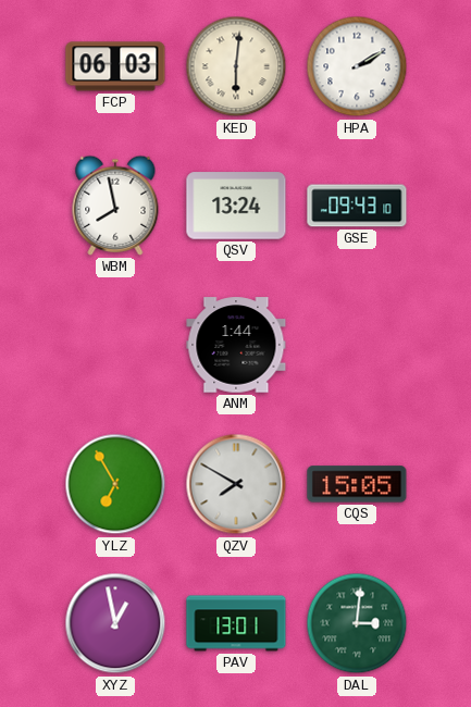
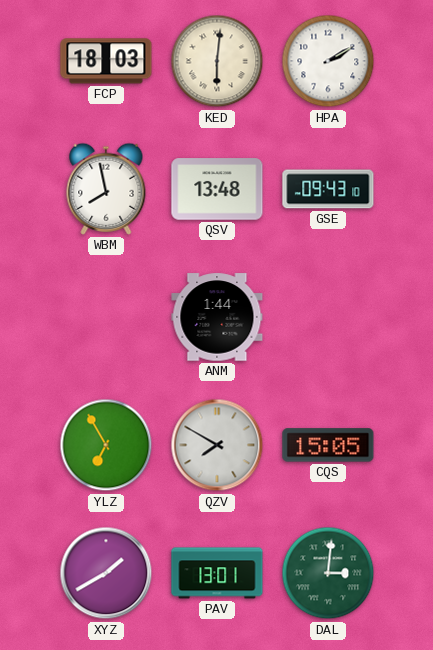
FCP: 06:03 -> 18:03 (106, 61)
QSV: 13:24 -> 13:48 (217, 189)
XYZ: 12:58 -> 1:40 (106, 573)
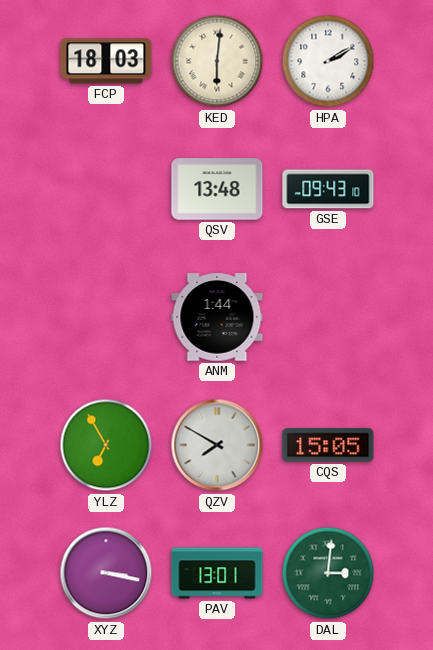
WBM: 7:58 -> none (106, 189)
XYZ: 1:40 -> 3:17 (106, 573)
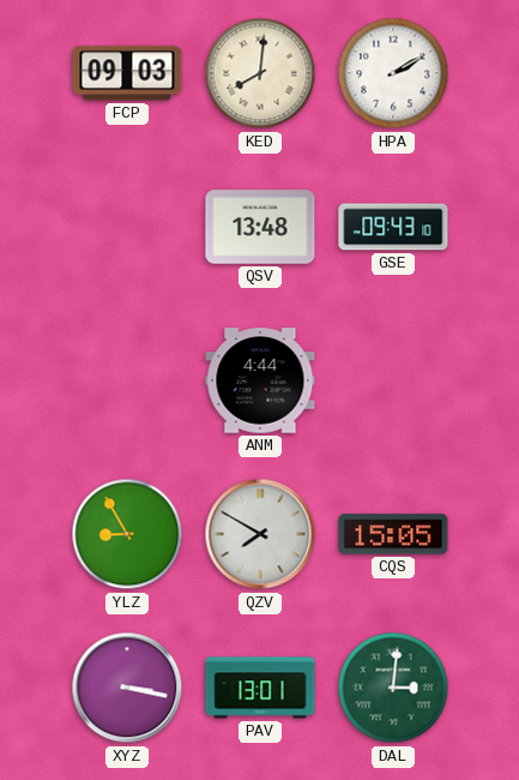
FCP: 18:03 -> 09:03 (127, 73)
KED: 6:01 -> 8:01 (260, 73)
ANM: 1:44 -> 4:44 (260, 380)
YLZ: 6:55 -> 8:55 (127, 534)
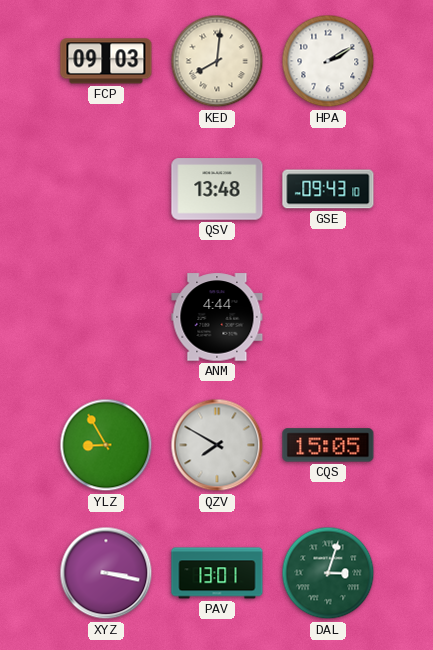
DAL: 3:01 -> 3:03 (328, 573)
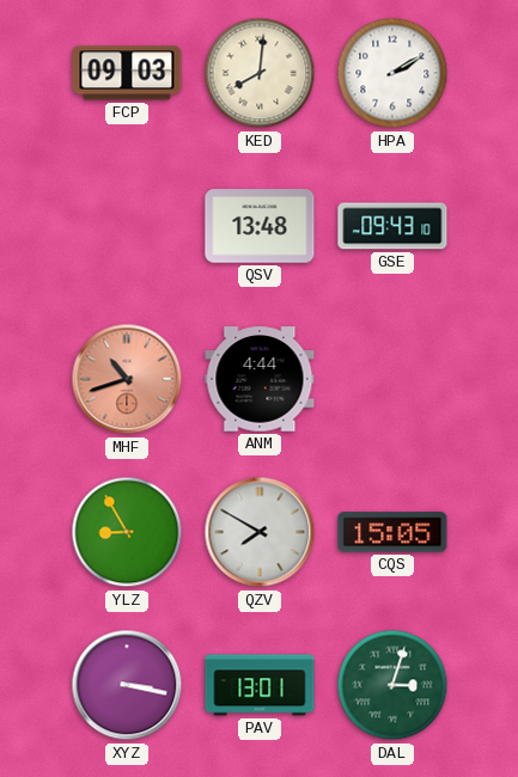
MHF: none -> 10:42 (127, 379)
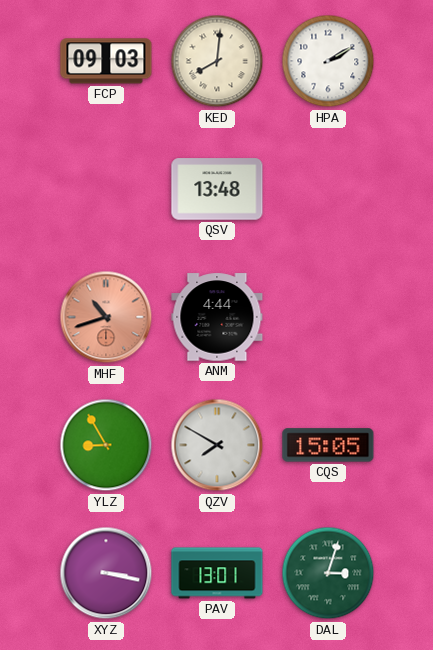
GSE: 09:43 -> none (392, 226)
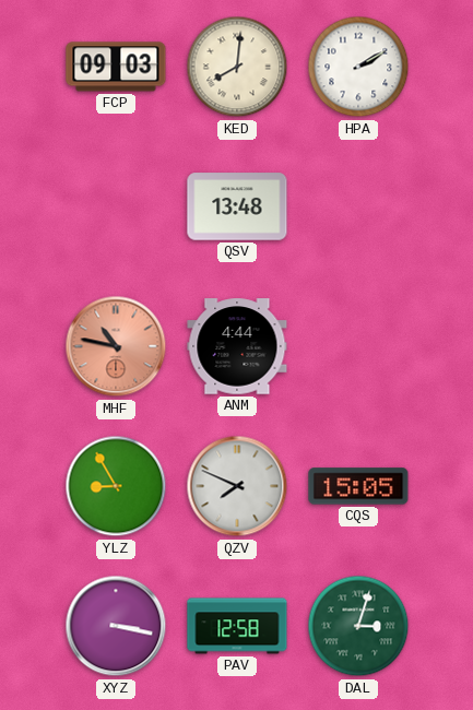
MHF: 10:42 -> 10:47 (116, 346)
QZV: 7:50 -> 7:49 (237, 486)
PAV: 13:01 -> 12:58 (237, 626)
